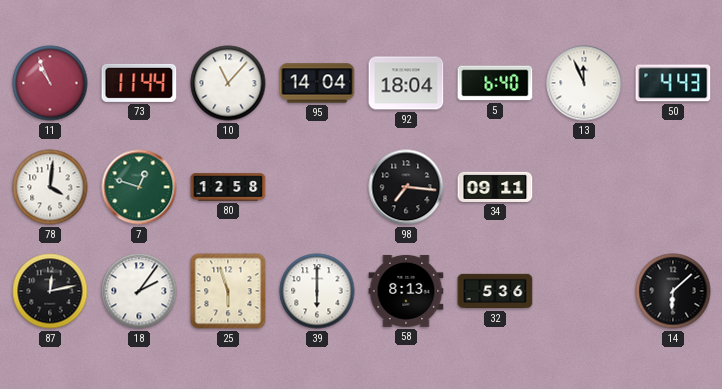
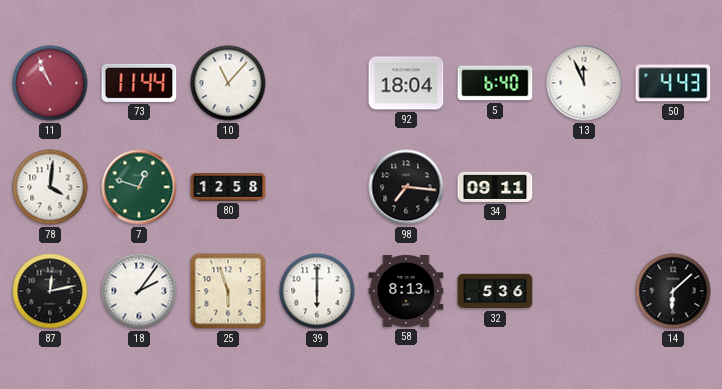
95: 14:04 -> none (317, 83)
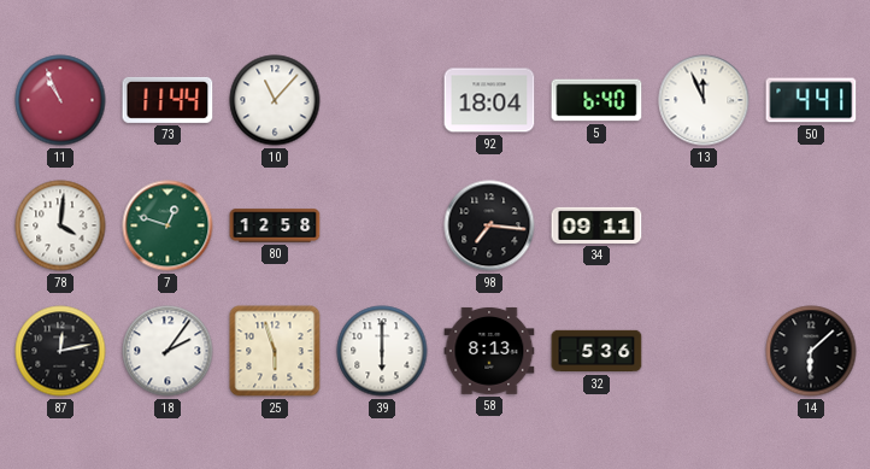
50: 4:43 -> 4:41 (811, 100)
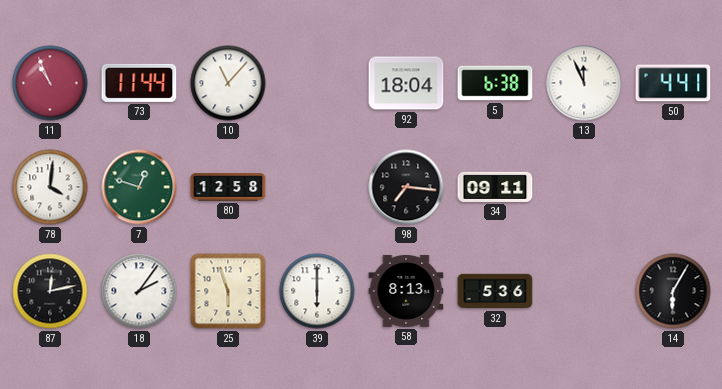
5: 6:40 -> 6:38 (495, 83)
14: 6:08 -> 6:05 (673, 291)
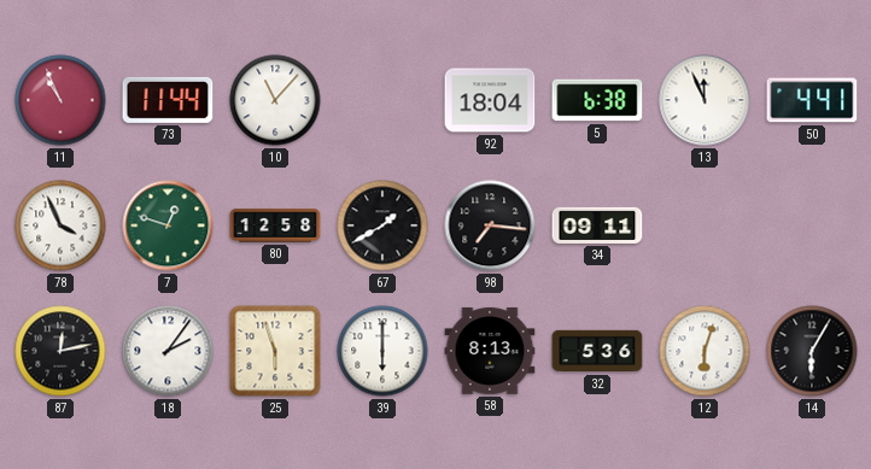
78: 4:01 -> 3:56 (60, 225)
67: none -> 1:40 (382, 225)
12: none -> 6:03 (705, 351)
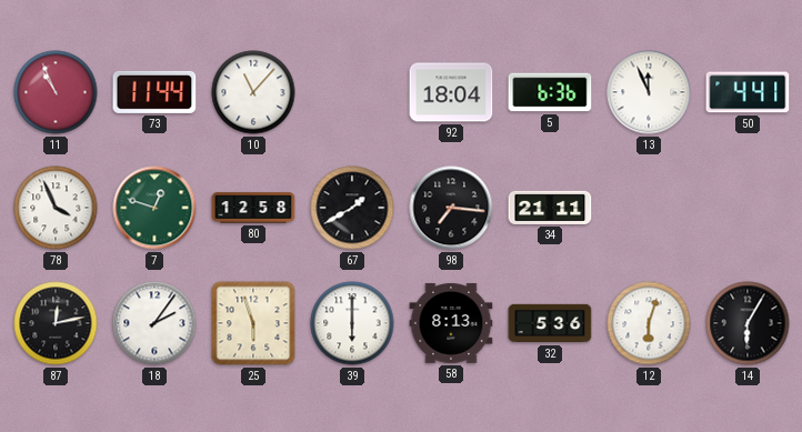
5: 6:38 -> 6:36 (550, 92)
34: 09:11 -> 21:11 (550, 208)
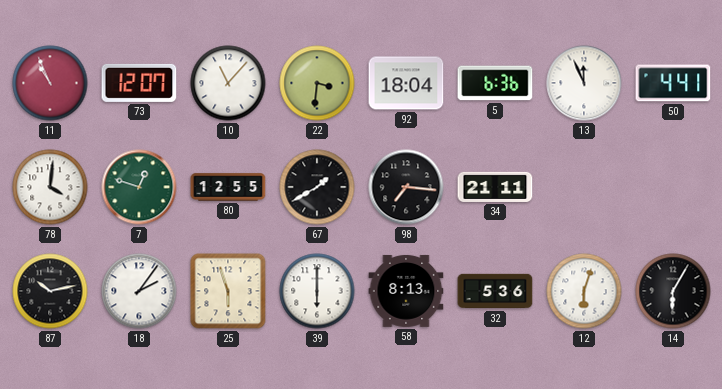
73: 11:44 -> 12:07 (139, 83)
22: none -> 3:31 (317, 83)
78: 3:56 -> 4:01 (50, 187)
80: 12:58 -> 12:55 (228, 187)
87: 12:13 -> 10:13 (50, 291)
